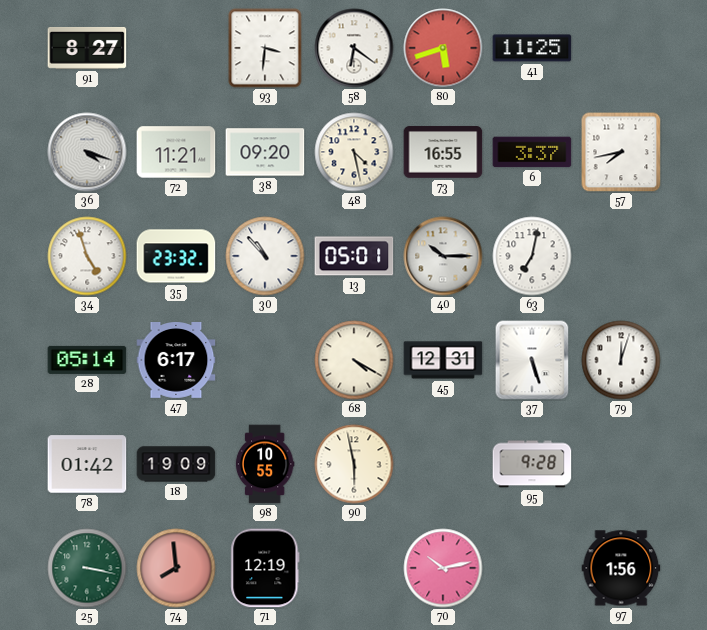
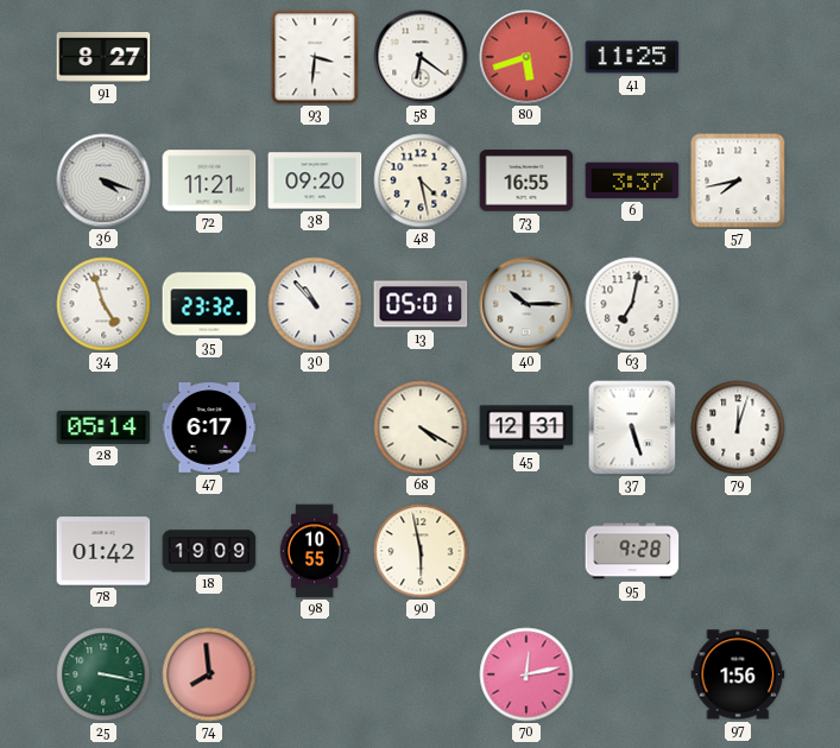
71: 12:19 -> none (265, 568)
70: 10:13 -> 12:13 (526, 674)
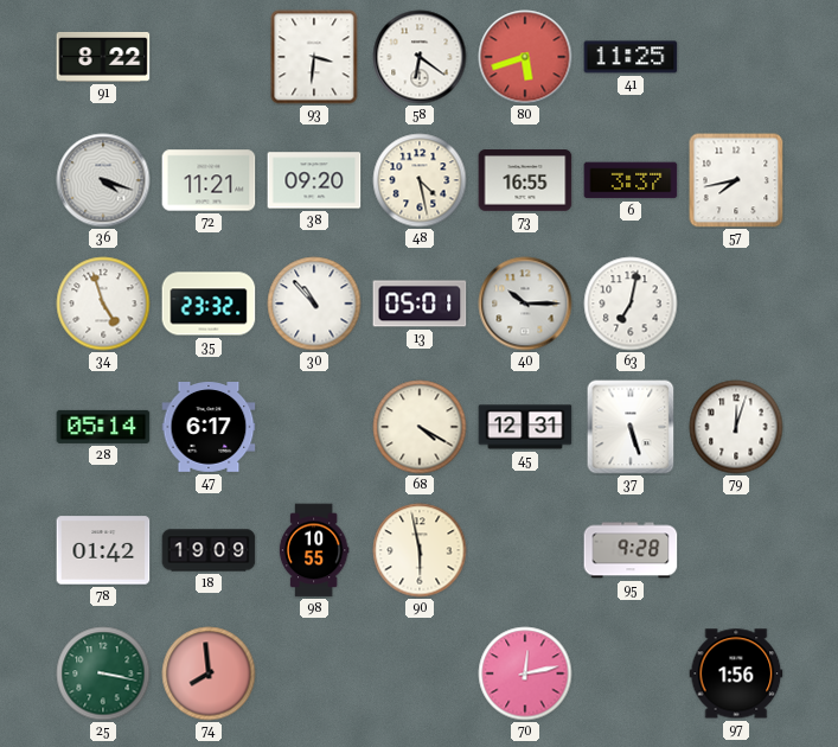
91: 8:27 -> 8:22 (103, 57)
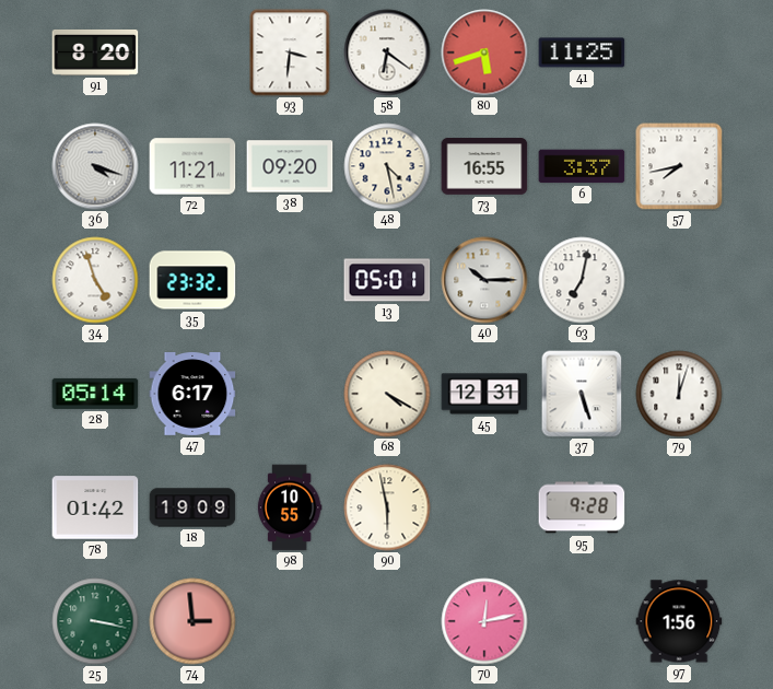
91: 8:22 -> 8:20 (95, 52)
30: 10:53 -> none (314, 304)
74: 7:59 -> 2:59 (192, 621)
